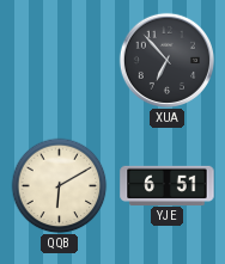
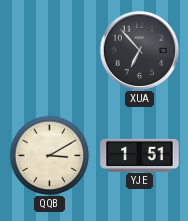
QQB: 6:10 -> 3:10 (49, 155)
YJE: 6:51 -> 1:51 (140, 155)
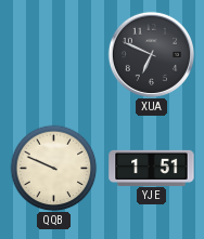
XUA: 6:53 -> 6:49 (151, 54)
QQB: 3:10 -> 9:49 (53, 168)
